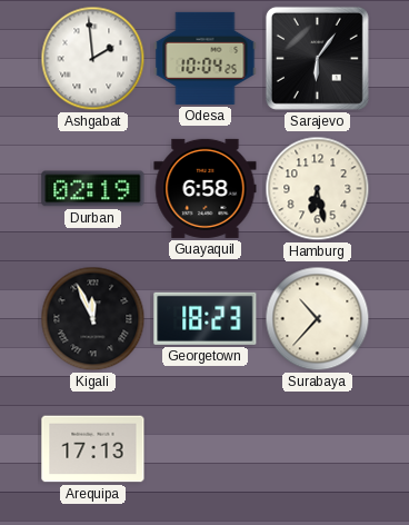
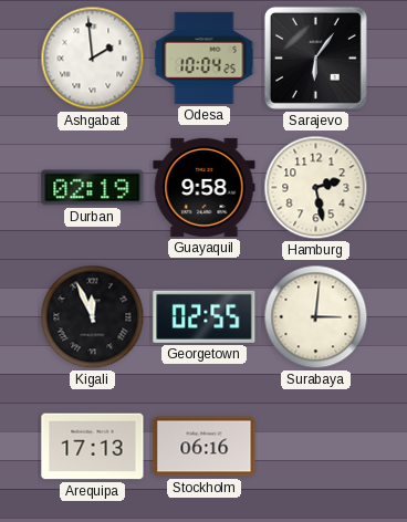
Guayaquil: 6:58 -> 9:58 (205, 187)
Hamburg: 6:28 -> 2:28 (316, 188)
Georgetown: 18:23 -> 02:55 (205, 316)
Surabaya: 10:37 -> 3:01 (316, 317)
Stockholm: none -> 06:16 (205, 447)
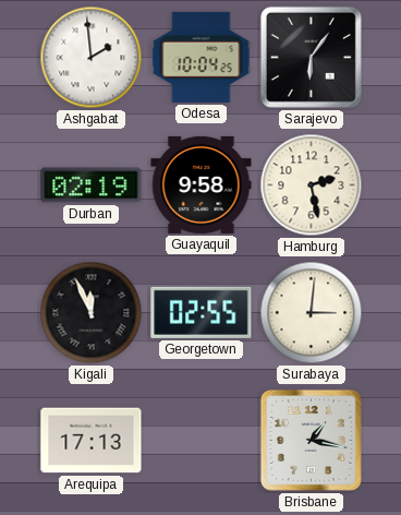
Stockholm: 06:16 -> none (205, 447)
Brisbane: none -> 1:17 (311, 440)
